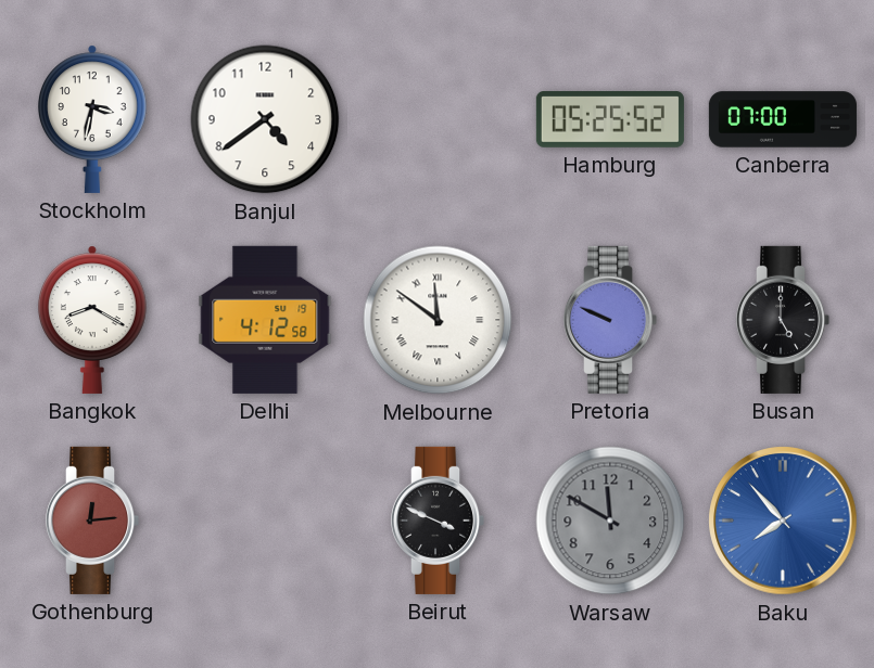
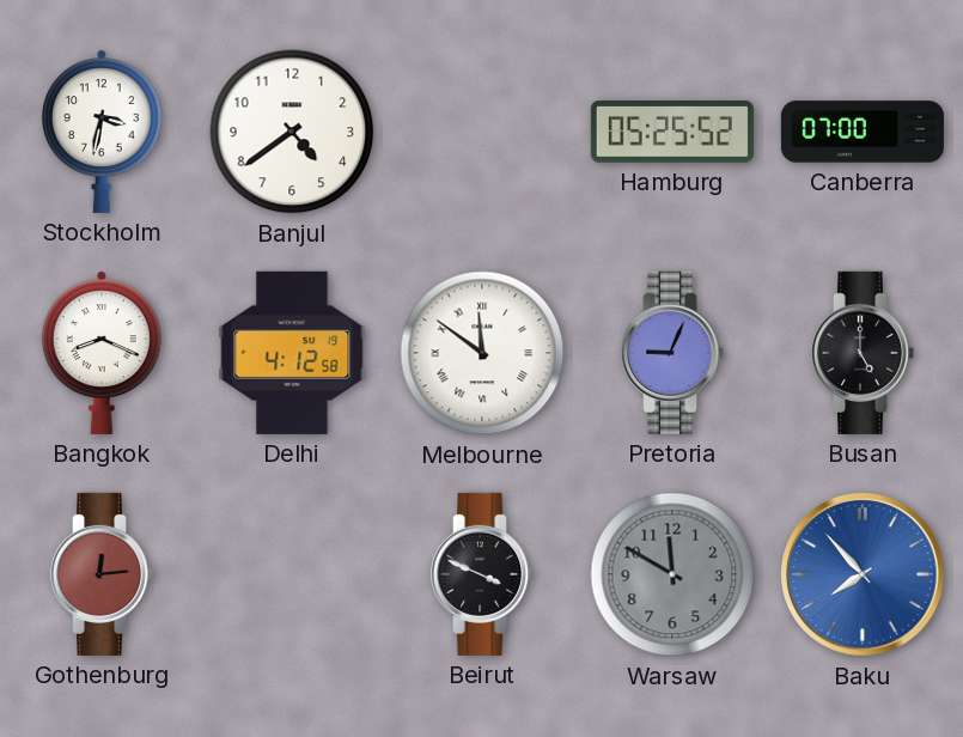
Bangkok: 8:20 -> 8:19 (102, 353)
Pretoria: 9:49 -> 9:04 (672, 353)
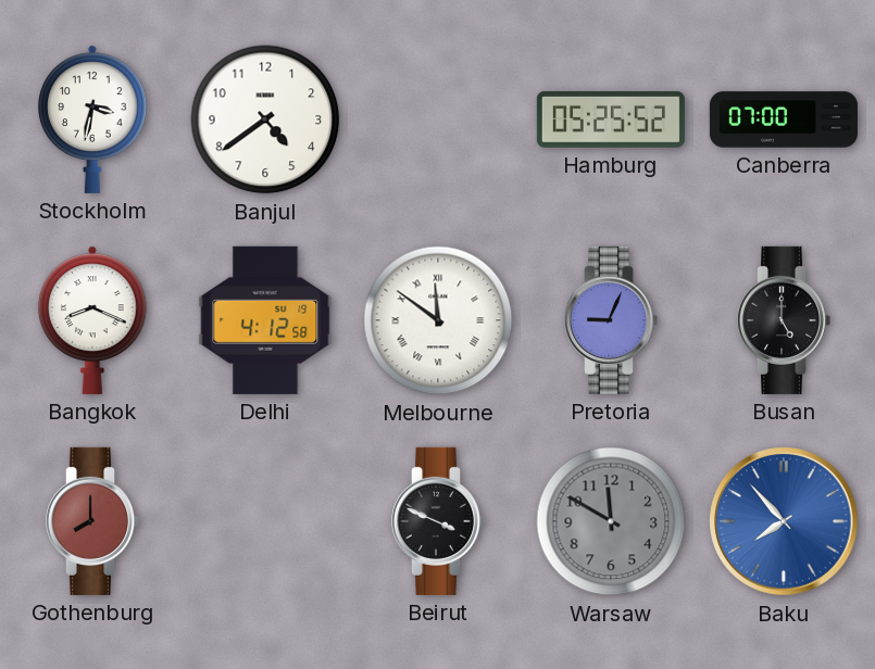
Gothenburg: 12:14 -> 8:00 (92, 521)
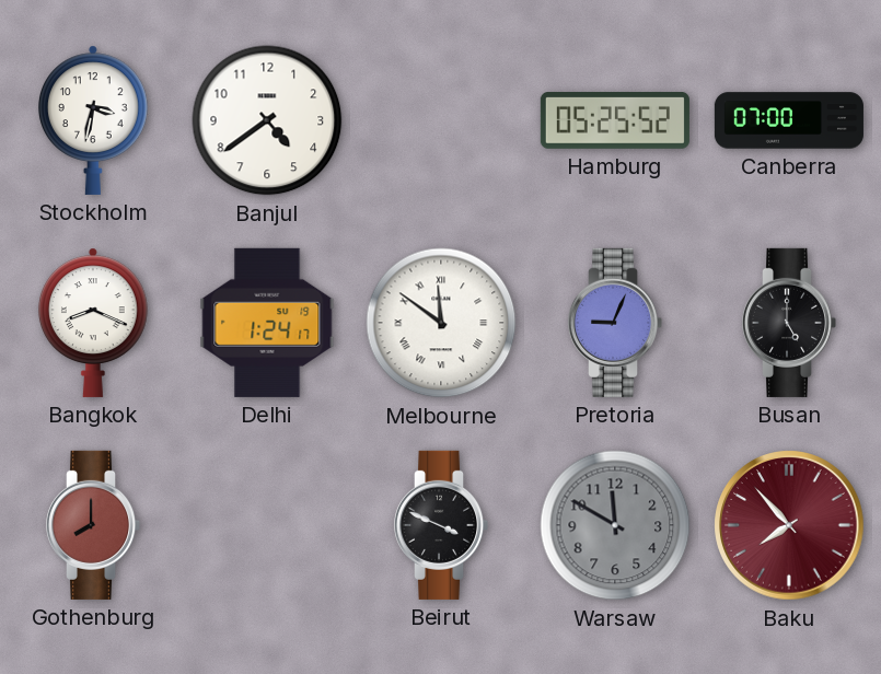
Delhi: 4:12 -> 1:24 (267, 323)
Baku dial: blue -> burgundy (789, 525)
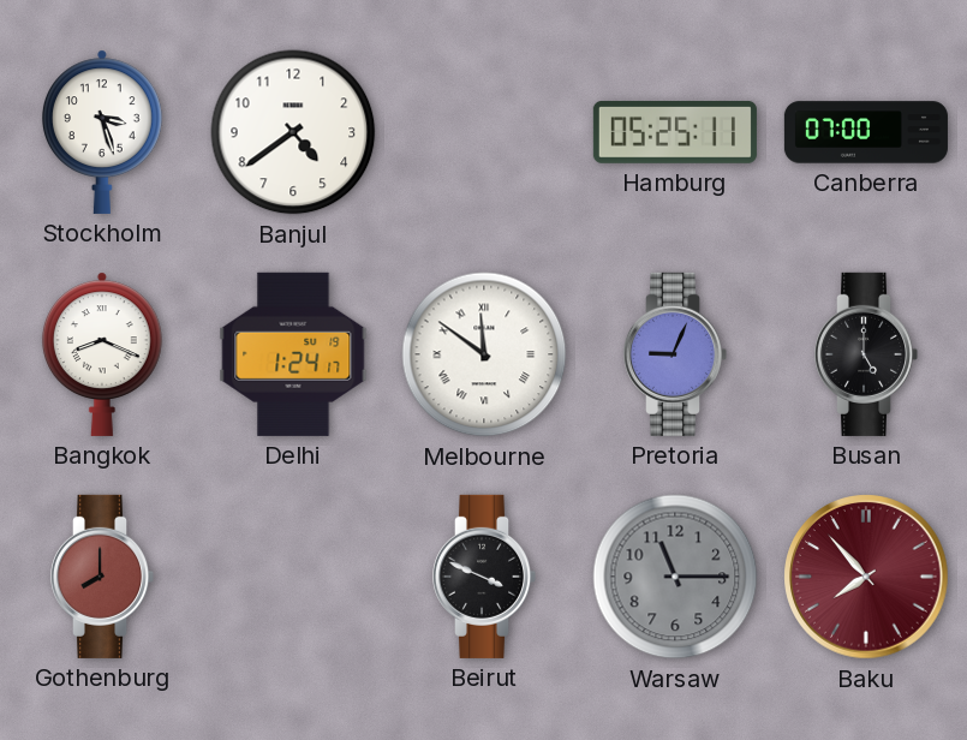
Stockholm: 3:32 -> 3:27 (102, 132)
Hamburg: 05:25:52 -> 05:25:11 (675, 133)
Warsaw: 11:50 -> 11:15 (675, 577)
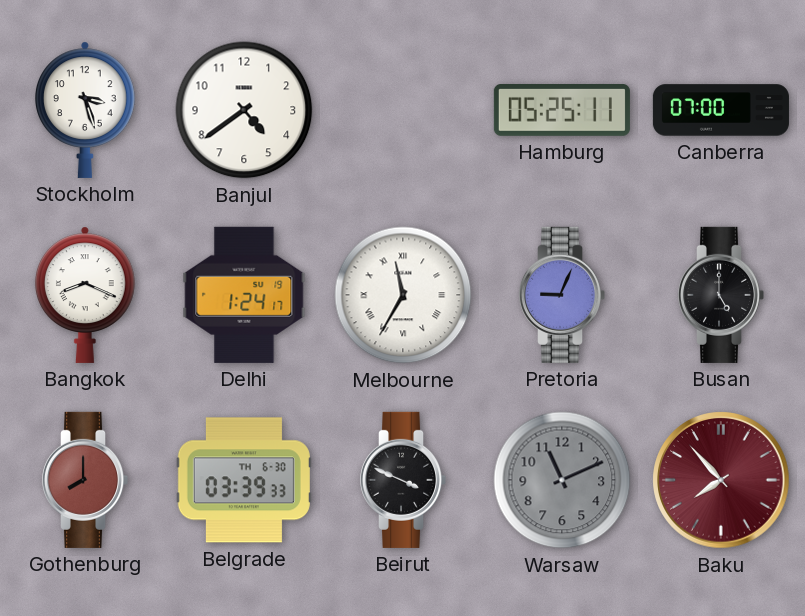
Melbourne: 11:51 -> 11:35 (403, 295)
Belgrade: none -> 03:39 (244, 480)
Warsaw: 11:15 -> 11:11 (562, 480)
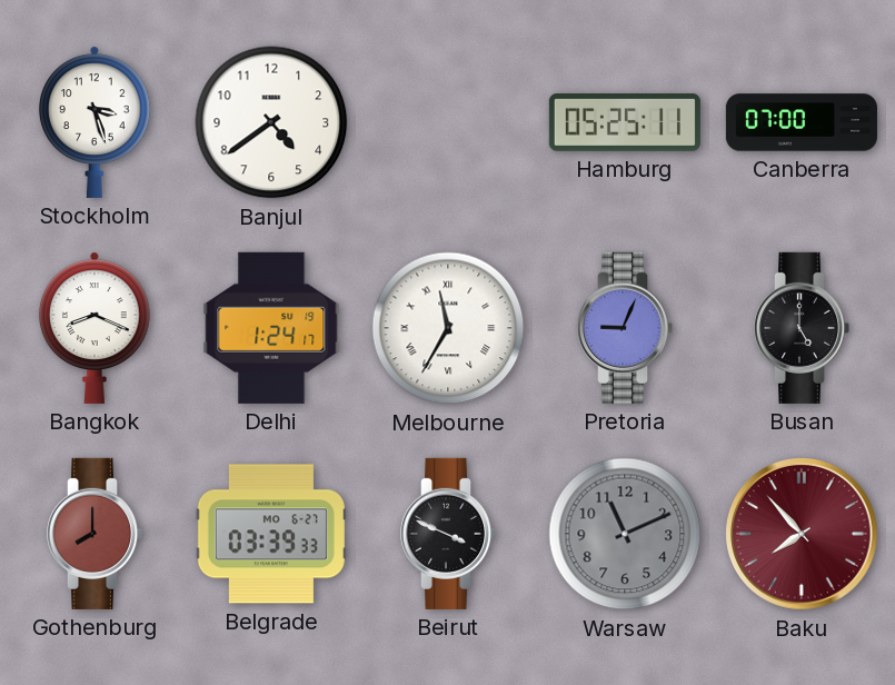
Belgrade date: TH 6-30 -> MO 6-27 (271, 534)
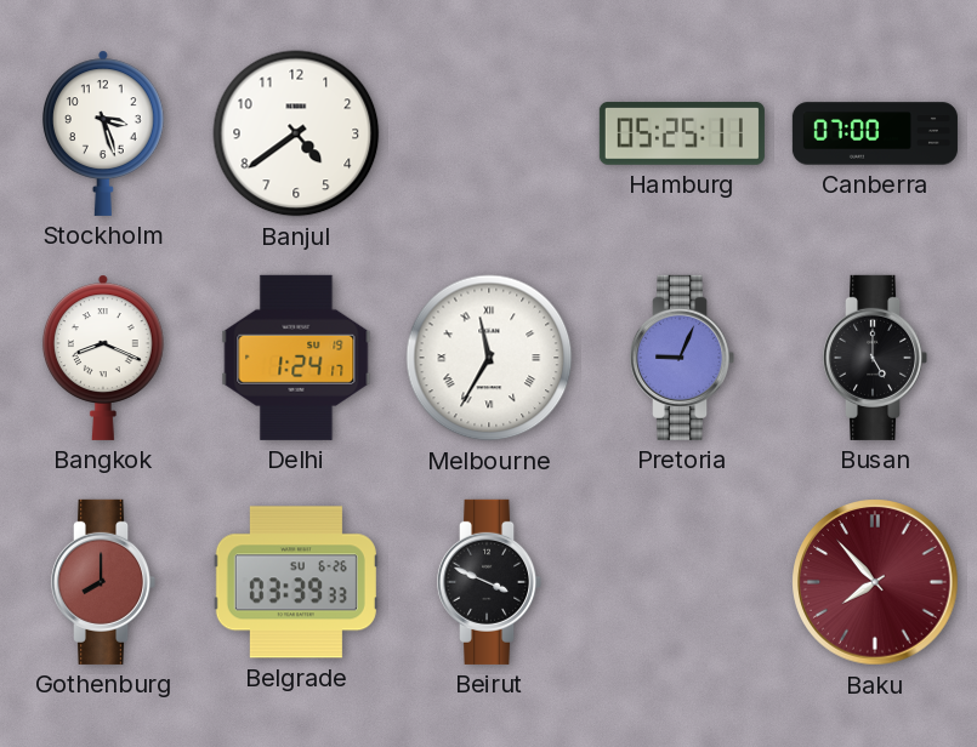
Belgrade date: MO 6-27 -> SU 6-26 (296, 582)
Warsaw: 11:11 -> none (625, 534)
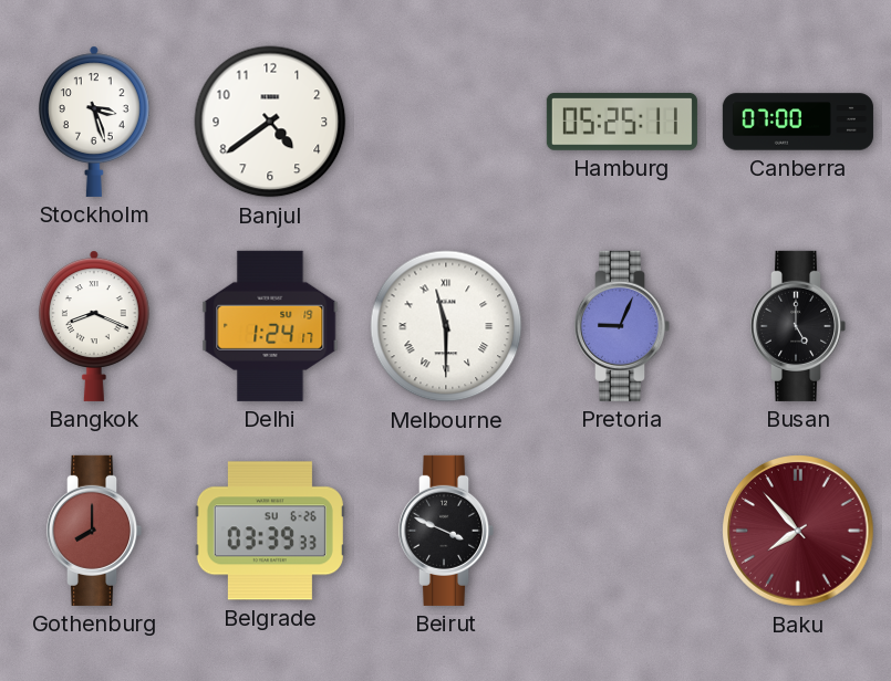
Melbourne: 11:35 -> 11:30 (446, 326)
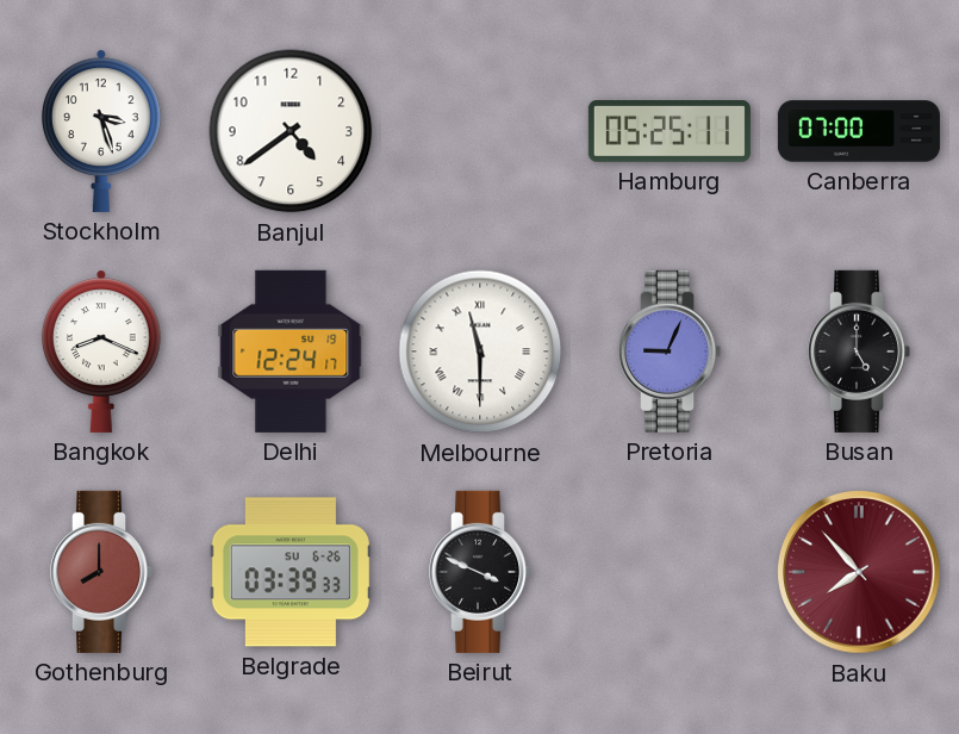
Delhi: 1:24 -> 12:24 (291, 352)
